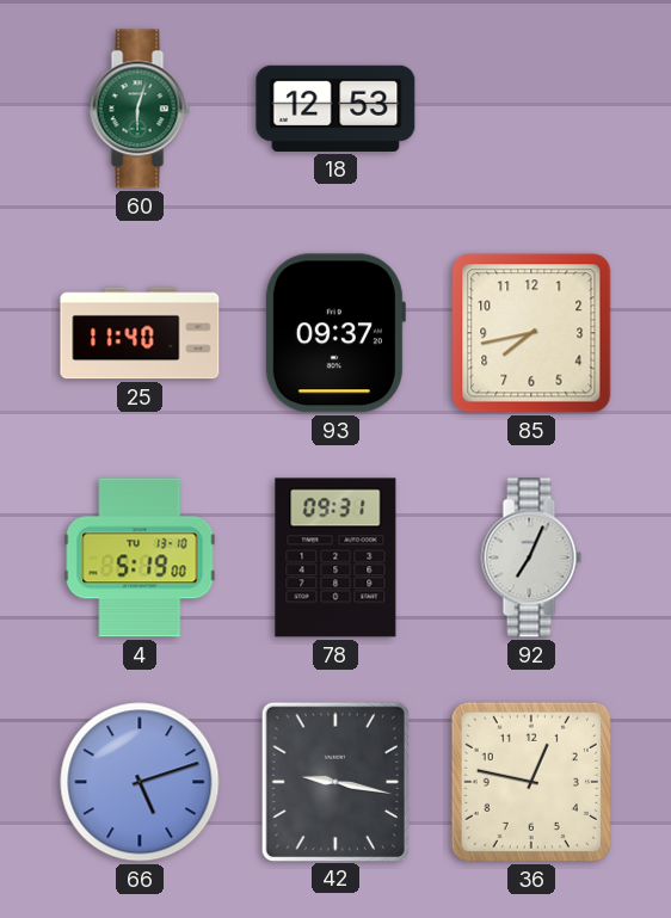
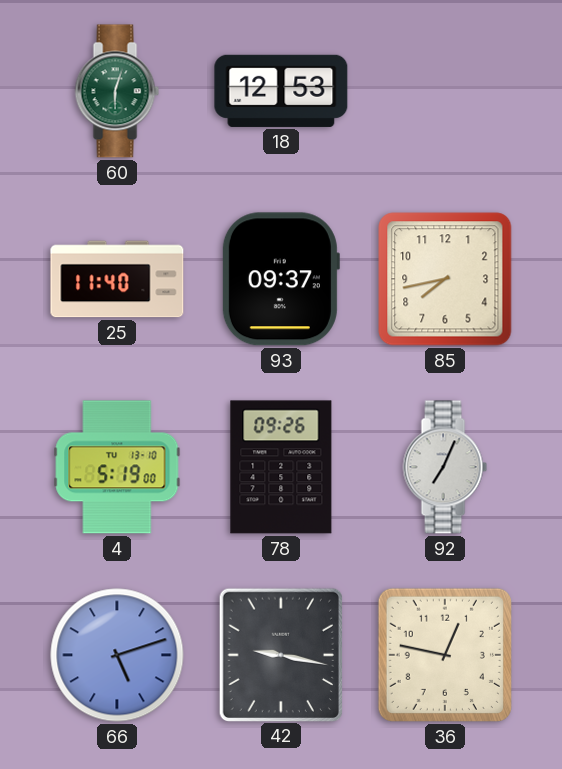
78: 09:31 -> 09:26 (281, 467)
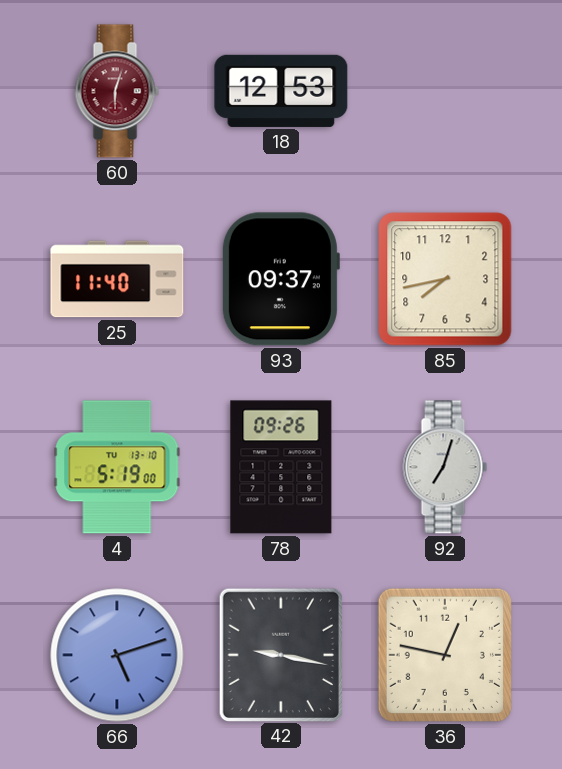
60 dial: green -> burgundy (117, 91)
92: 7:04 -> 7:03 (445, 467)
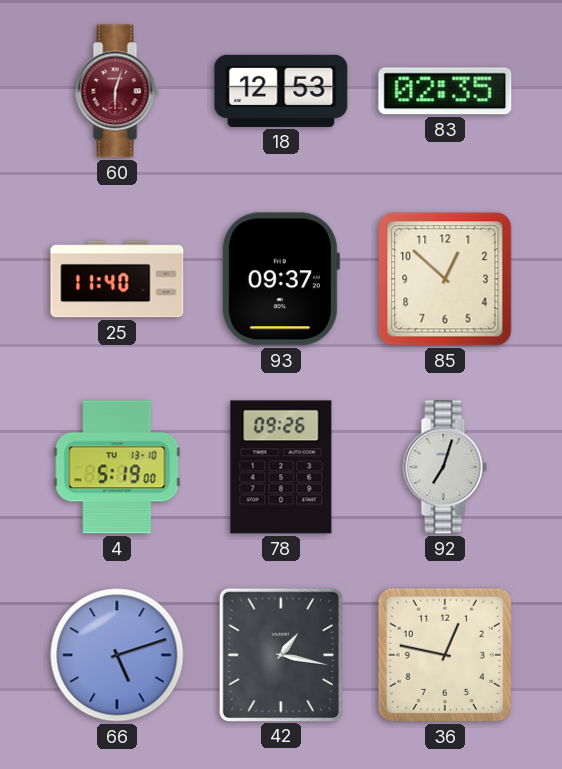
83: none -> 02:35 (445, 91)
85: 7:43 -> 12:52 (445, 279)
42: 9:17 -> 1:17 (280, 654)
